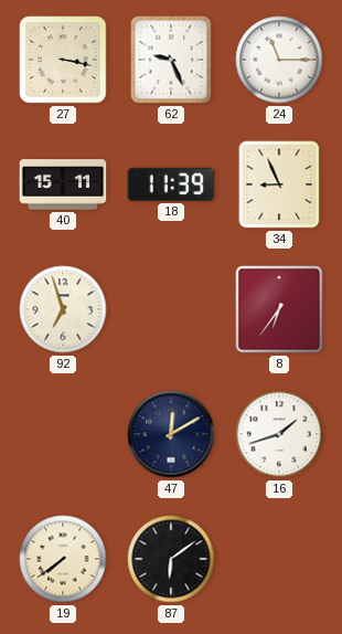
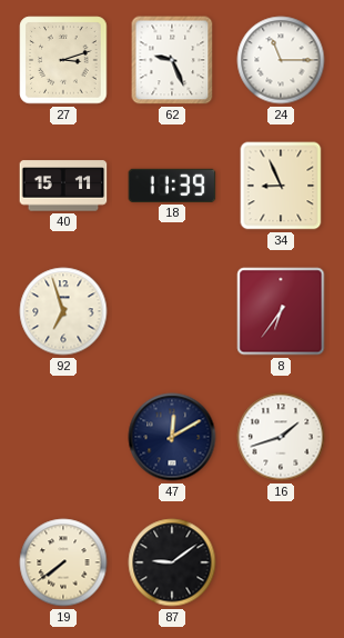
27: 3:17 -> 3:12 (63, 60)
87: 6:09 -> 9:09 (172, 562)
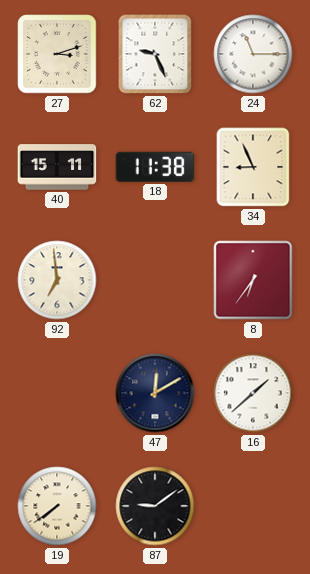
18: 11:39 -> 11:38 (155, 167)
92: 6:57 -> 6:59 (57, 280)
16: 1:42 -> 1:38 (253, 393)
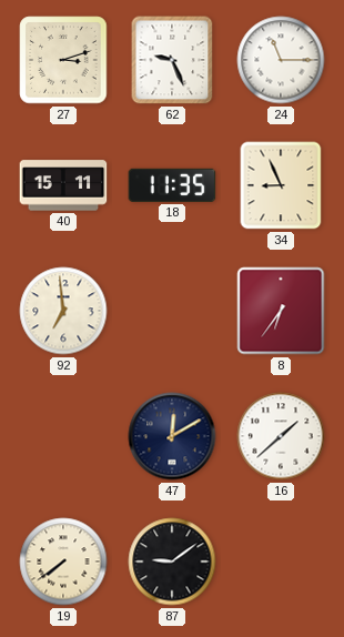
18: 11:38 -> 11:35 (172, 185)
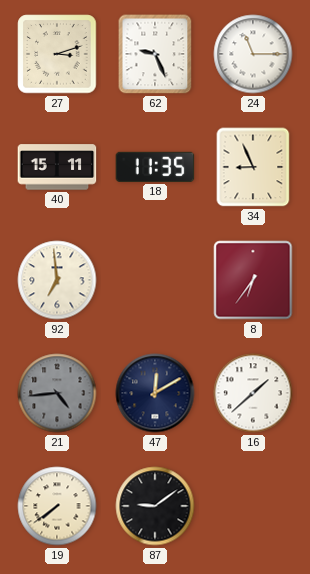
21: none -> 4:44 (57, 393)
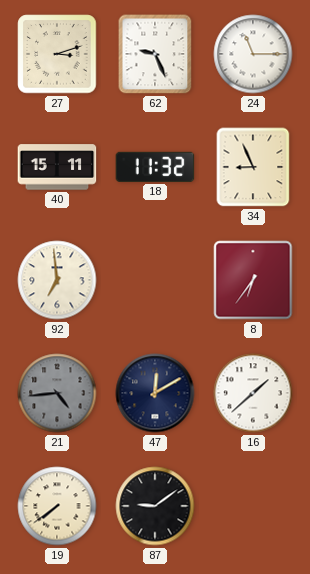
18: 11:35 -> 11:32 (155, 167)
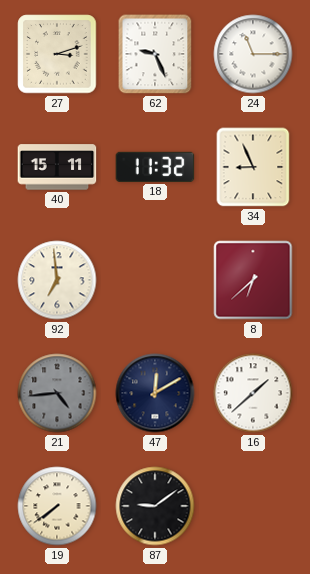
8: 6:36 -> 6:38 (253, 280)
